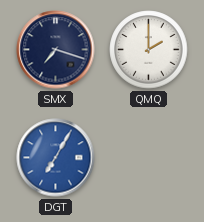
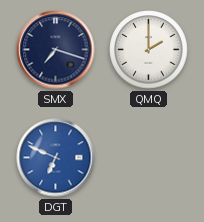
DGT: 7:05 -> 6:49 (56, 158)
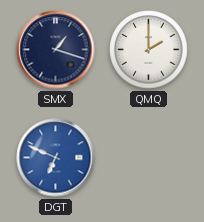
SMX: 7:18 -> 1:18 (56, 50)
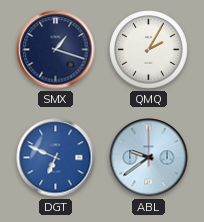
QMQ: 2:00 -> 2:05 (149, 50)
ABL: none -> 9:39 (149, 158)
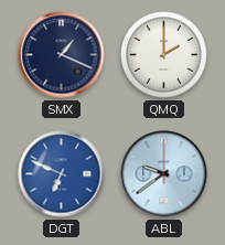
SMX: 1:18 -> 1:19 (62, 55)
QMQ: 2:05 -> 2:00 (164, 55)
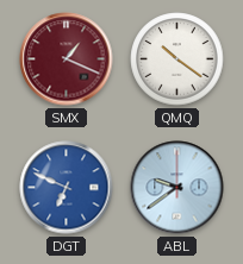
SMX dial: navy -> burgundy (67, 59)
QMQ: 2:00 -> 10:21 (177, 59)
